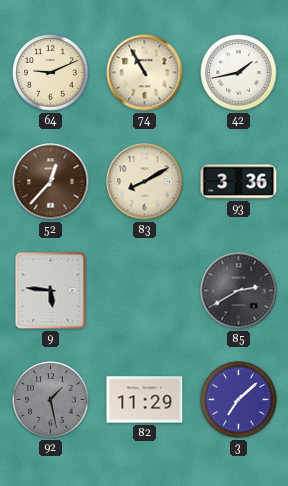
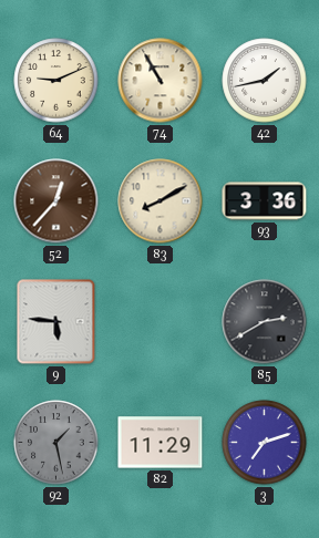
3: 7:08 -> 7:12 (265, 443)
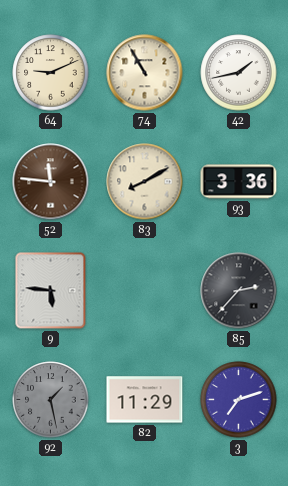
52: 12:37 -> 11:46 (51, 182)
85: 2:40 -> 2:37 (239, 291)
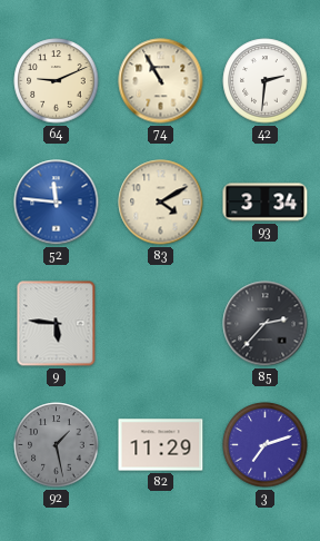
42: 1:43 -> 2:31 (266, 81)
52 dial: brown -> blue (57, 203)
83: 8:10 -> 4:10 (161, 203)
93: 3:36 -> 3:34 (266, 203)
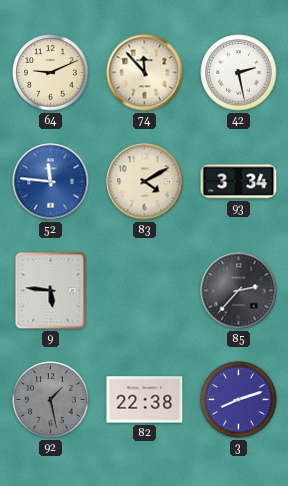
74: 10:55 -> 11:53 (145, 73)
42: 2:31 -> 2:28 (239, 73)
82: 11:29 -> 22:38 (145, 400)
3: 7:12 -> 8:12 (239, 400)
